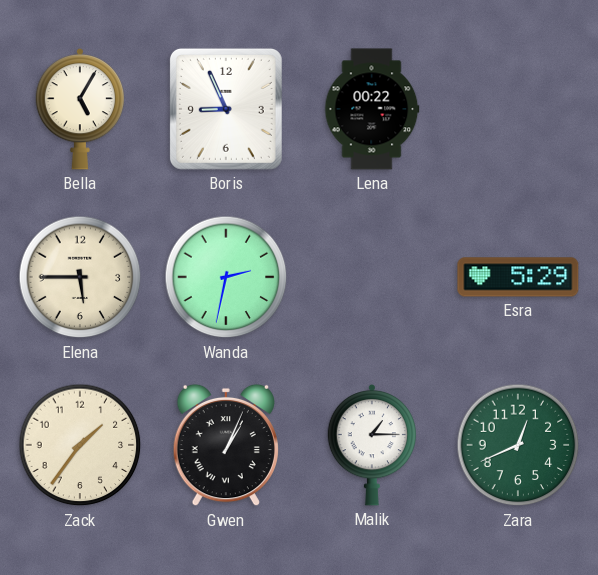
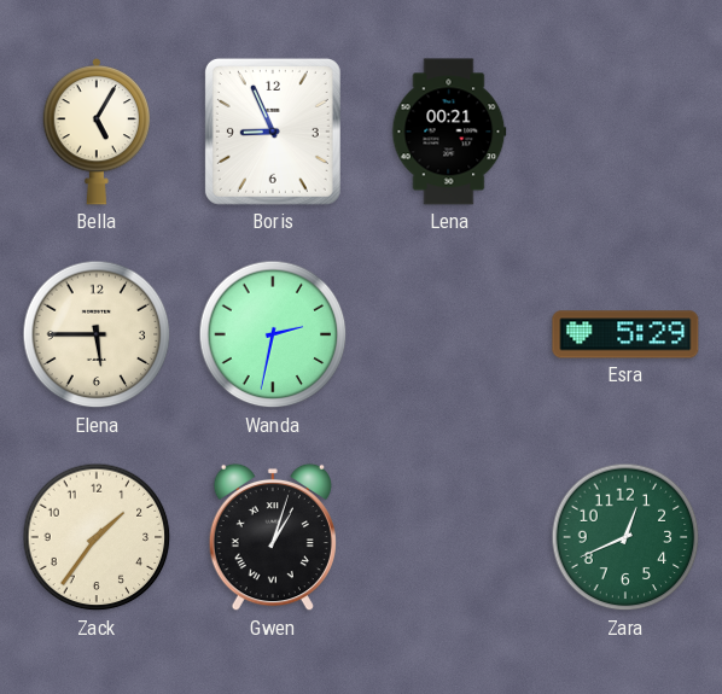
Lena: 00:22 -> 00:21 (449, 132)
Gwen: 1:04 -> 1:03 (273, 537)
Malik: 1:15 -> none (372, 445)
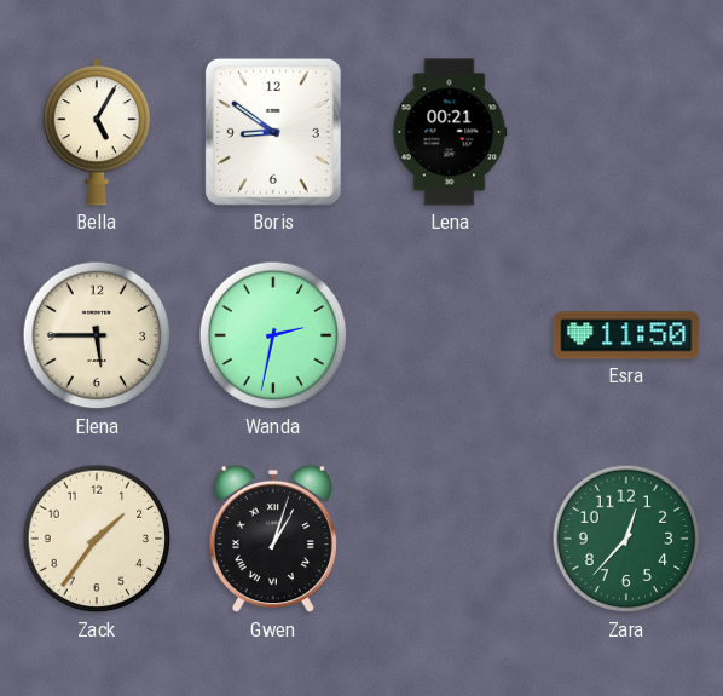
Boris: 8:56 -> 8:51 (273, 132)
Esra: 5:29 -> 11:50 (626, 335)
Zara: 12:41 -> 12:37 (626, 539)
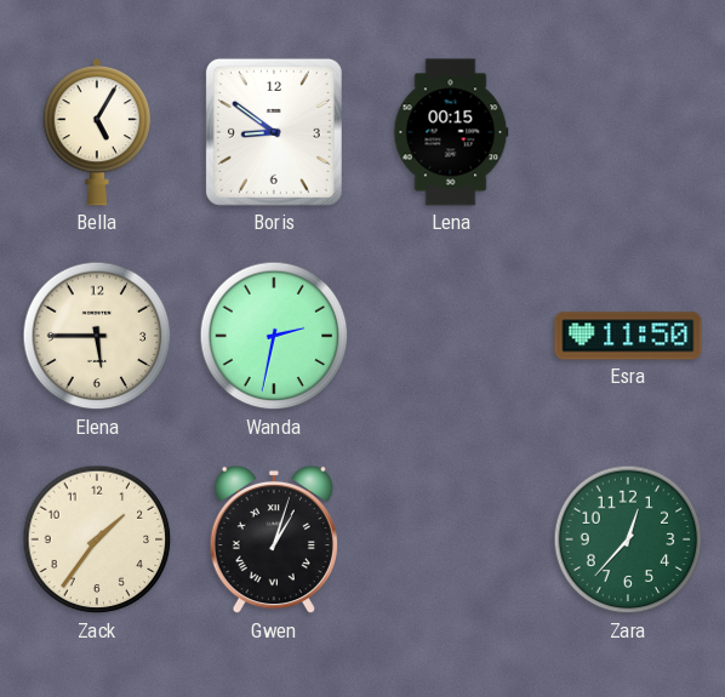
Lena: 00:21 -> 00:15 (451, 132)
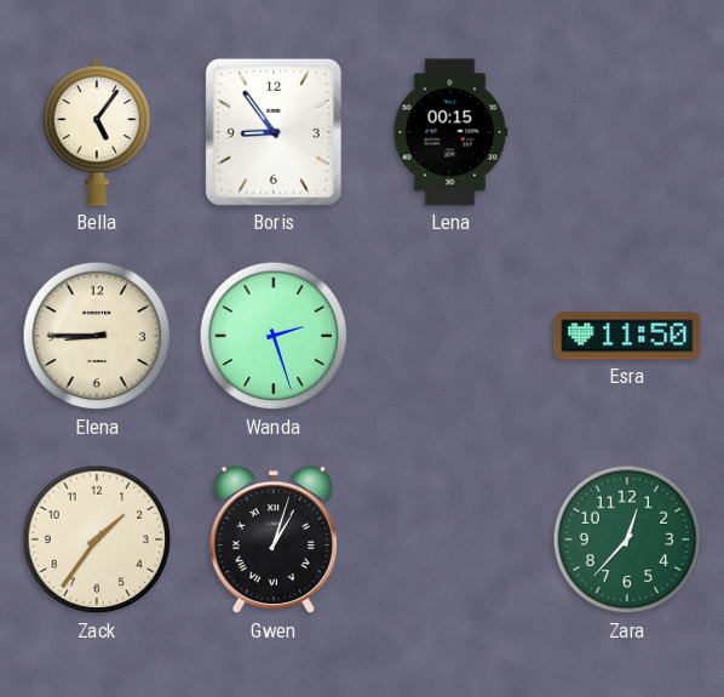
Bella: 5:05 -> 5:06 (97, 132)
Boris: 8:51 -> 8:54 (274, 132)
Elena: 5:45 -> 8:45 (97, 336)
Wanda: 2:32 -> 2:27 (274, 336)
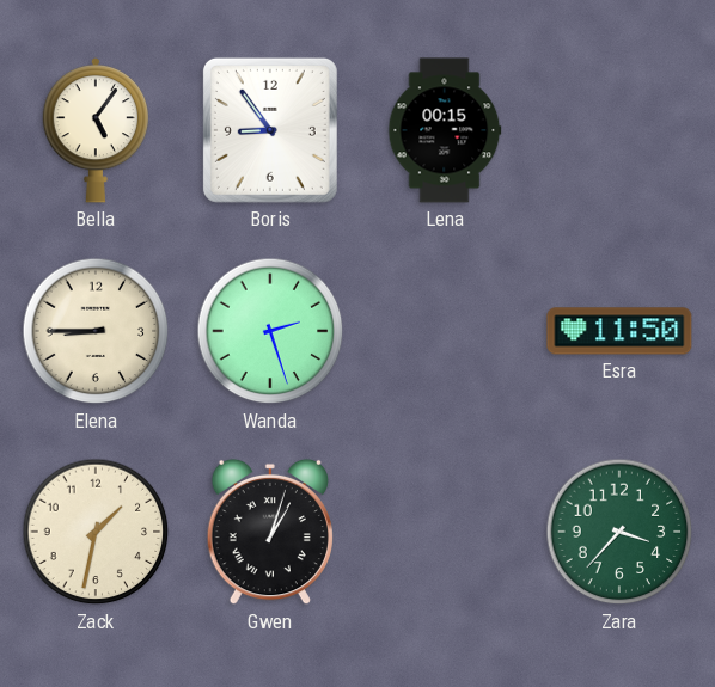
Zack: 1:36 -> 1:32 (96, 532)
Zara: 12:37 -> 3:37 (619, 532)
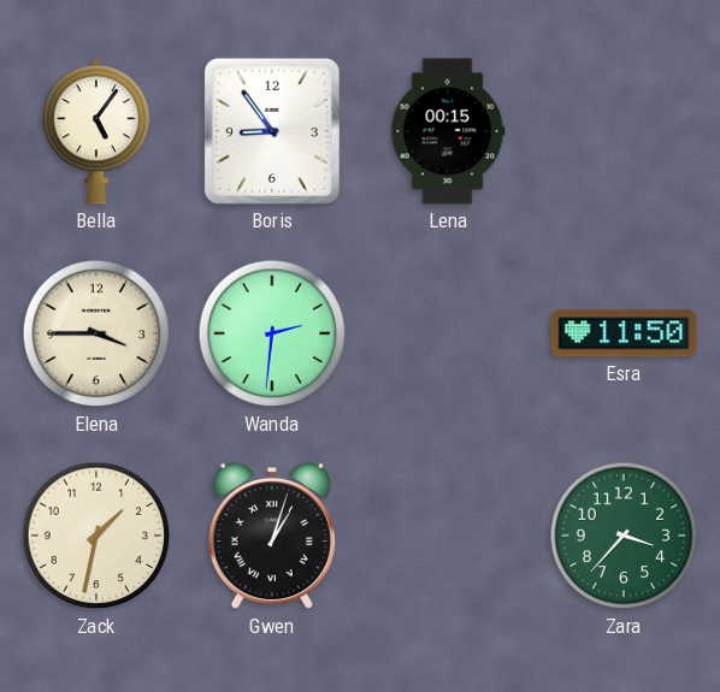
Elena: 8:45 -> 3:45 (96, 333)
Wanda: 2:27 -> 2:31 (272, 333)
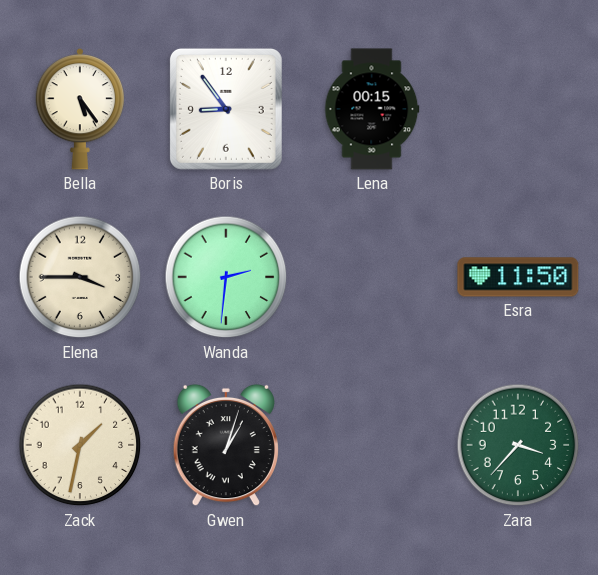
Bella: 5:06 -> 5:24 (80, 109)
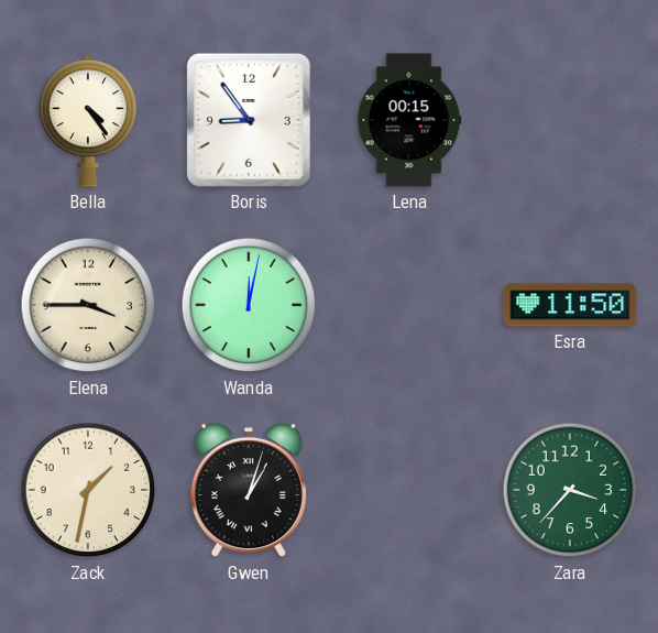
Bella: 5:24 -> 4:24 (88, 120)
Wanda: 2:31 -> 12:02 (249, 305)
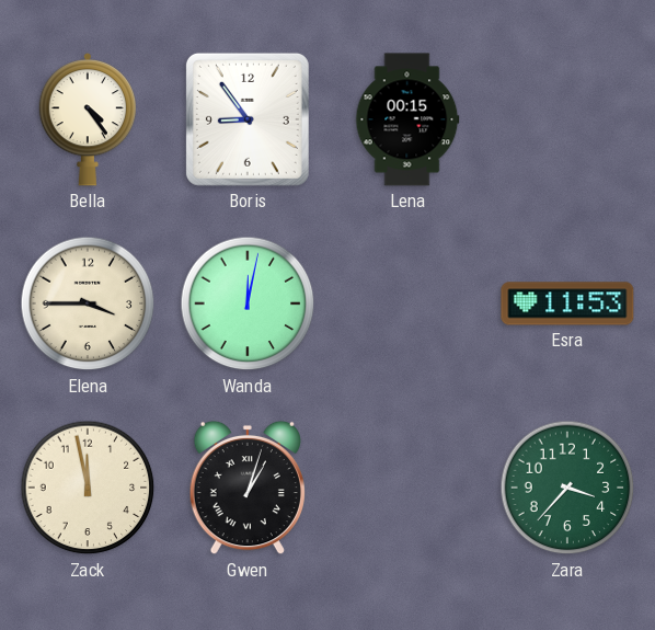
Esra: 11:50 -> 11:53 (567, 303)
Zack: 1:32 -> 11:58 (88, 488)
